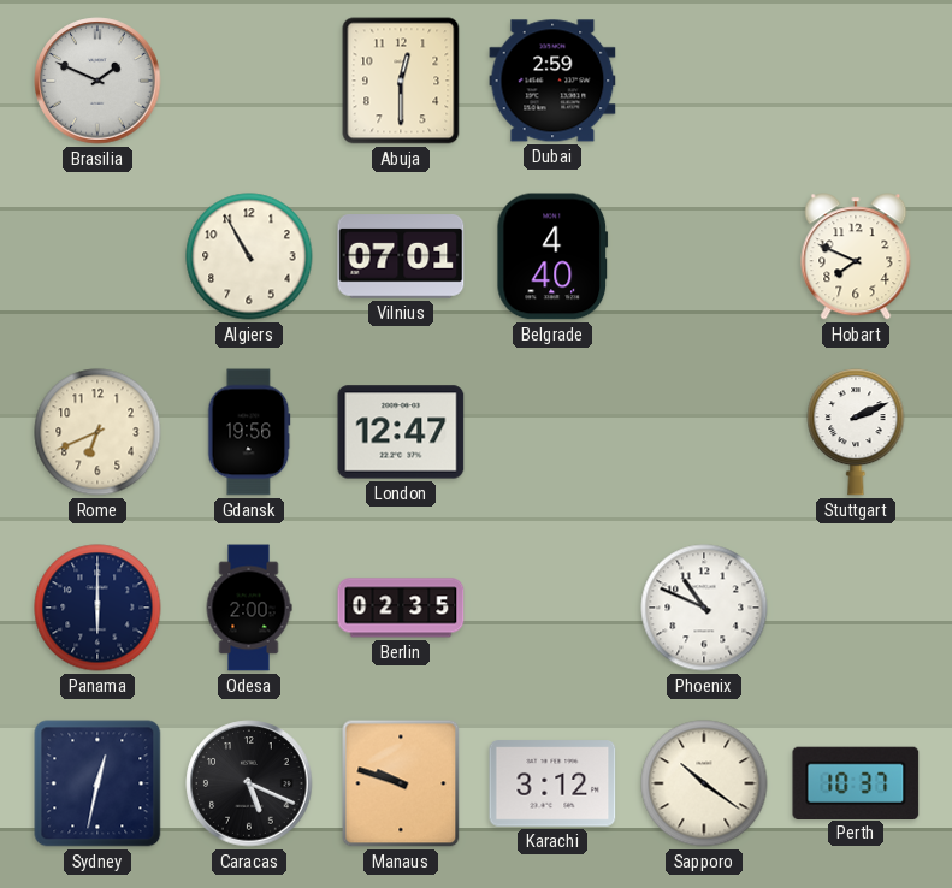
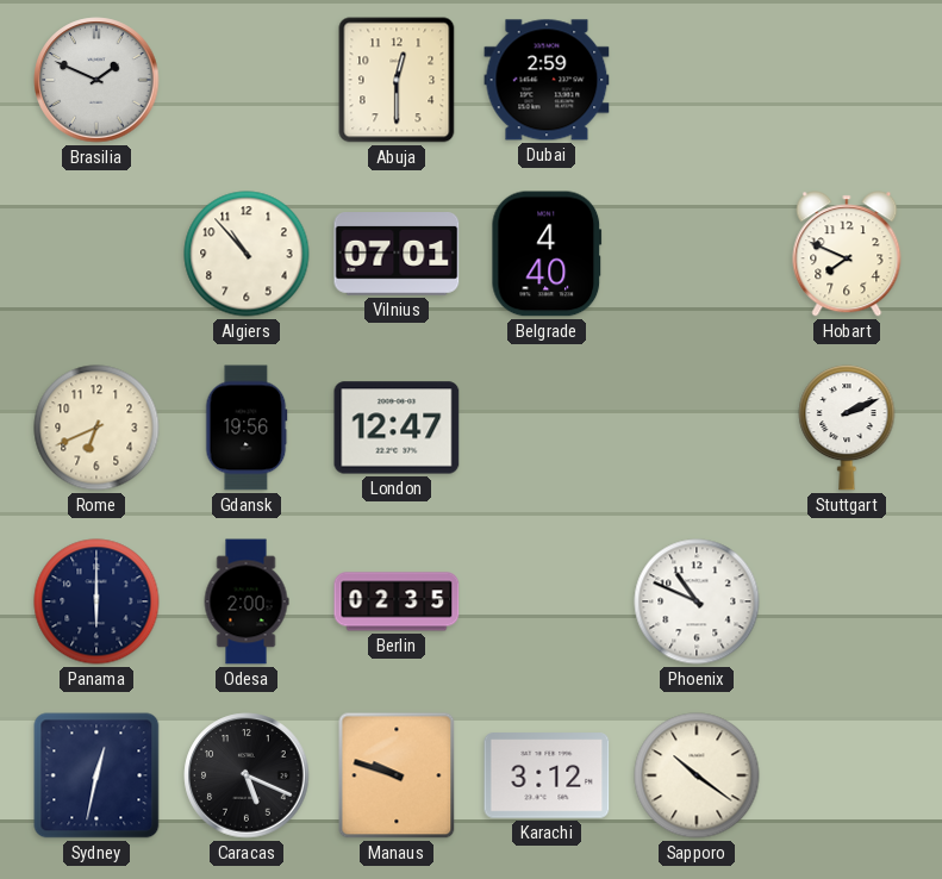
Algiers: 10:55 -> 10:53 (247, 254)
Perth: 10:37 -> none (856, 782)
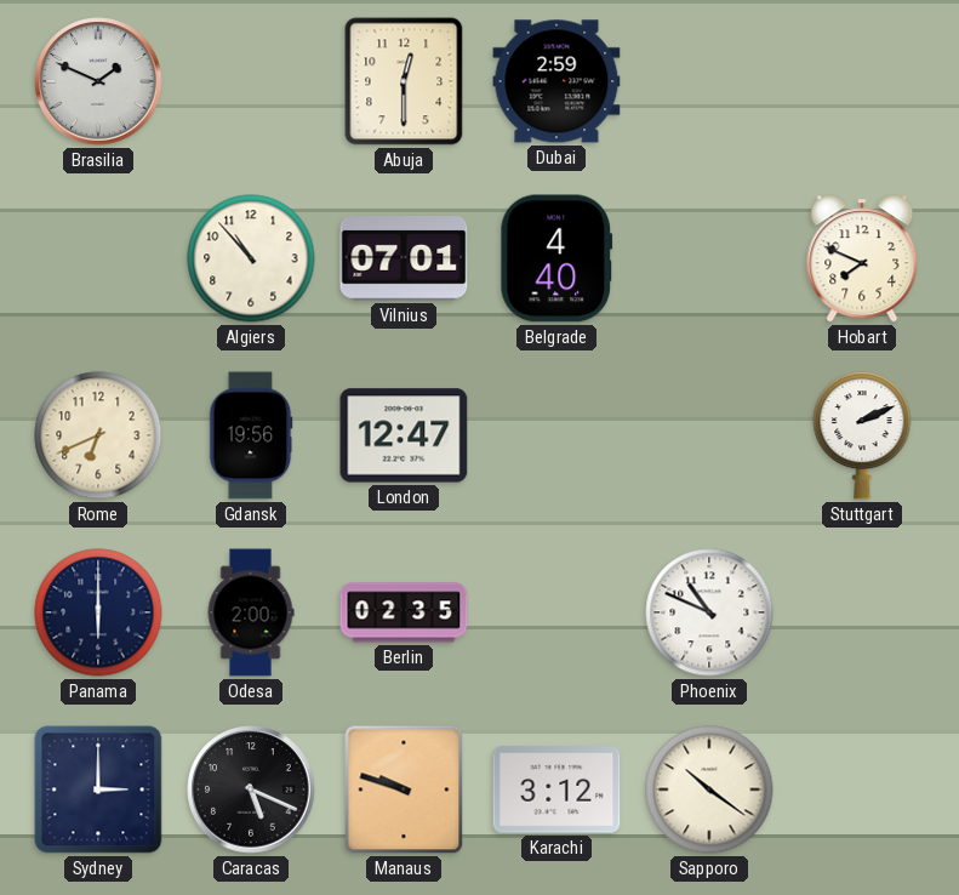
Sydney: 12:32 -> 3:00 (98, 789)
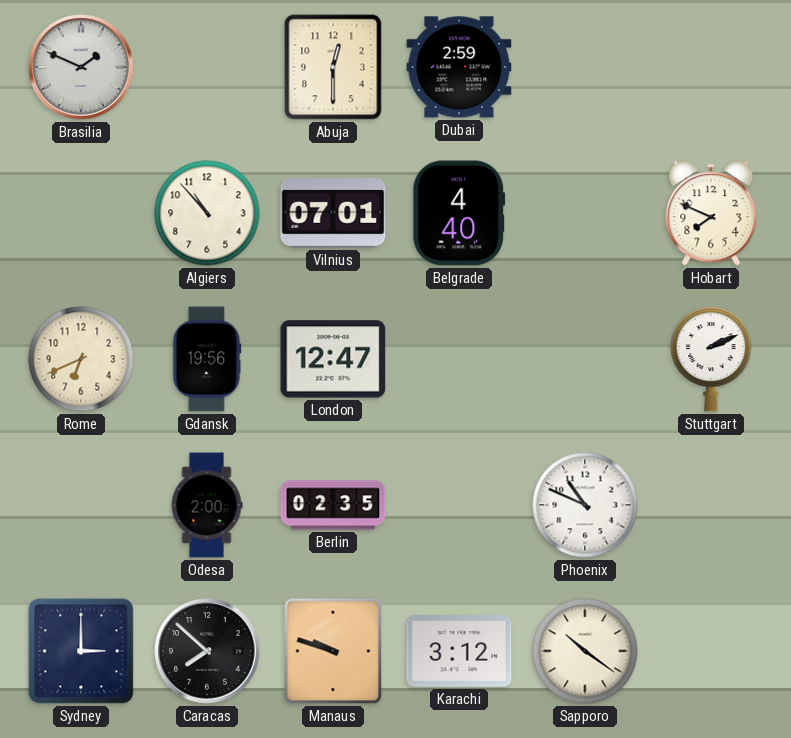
Panama: 6:00 -> none (98, 612)
Caracas: 5:19 -> 7:52 (207, 651)
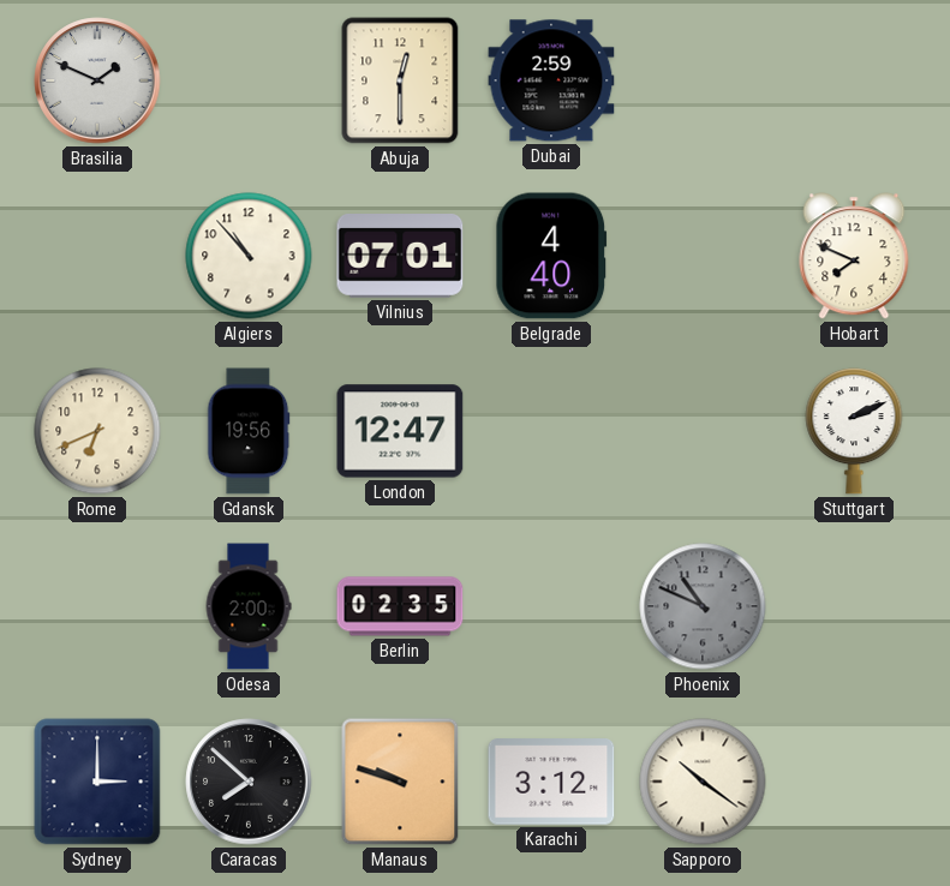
Phoenix dial: white -> grey (703, 606)
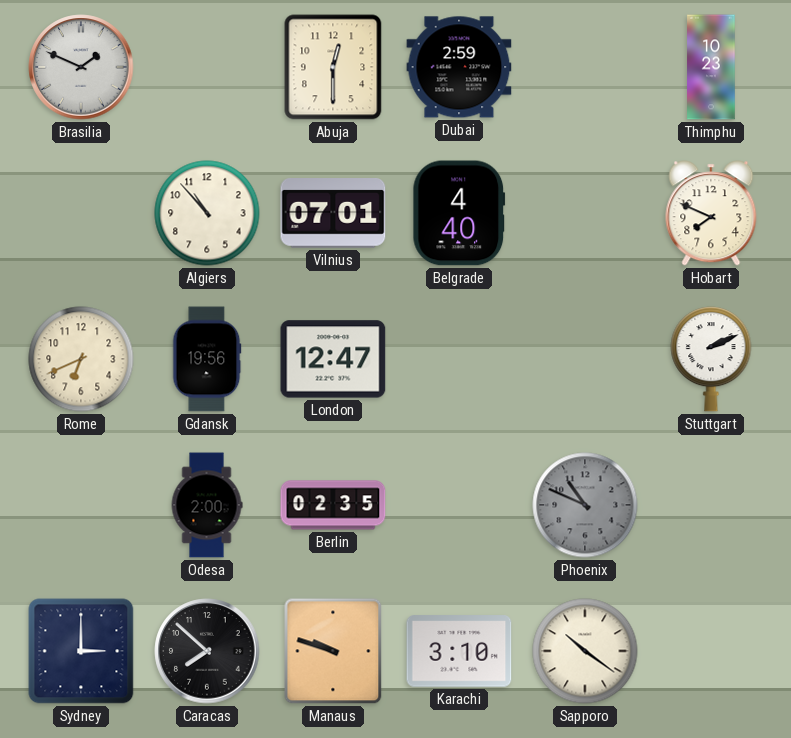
Thimphu: none -> 10:23 (711, 67)
Karachi: 3:12 -> 3:10 (459, 651)
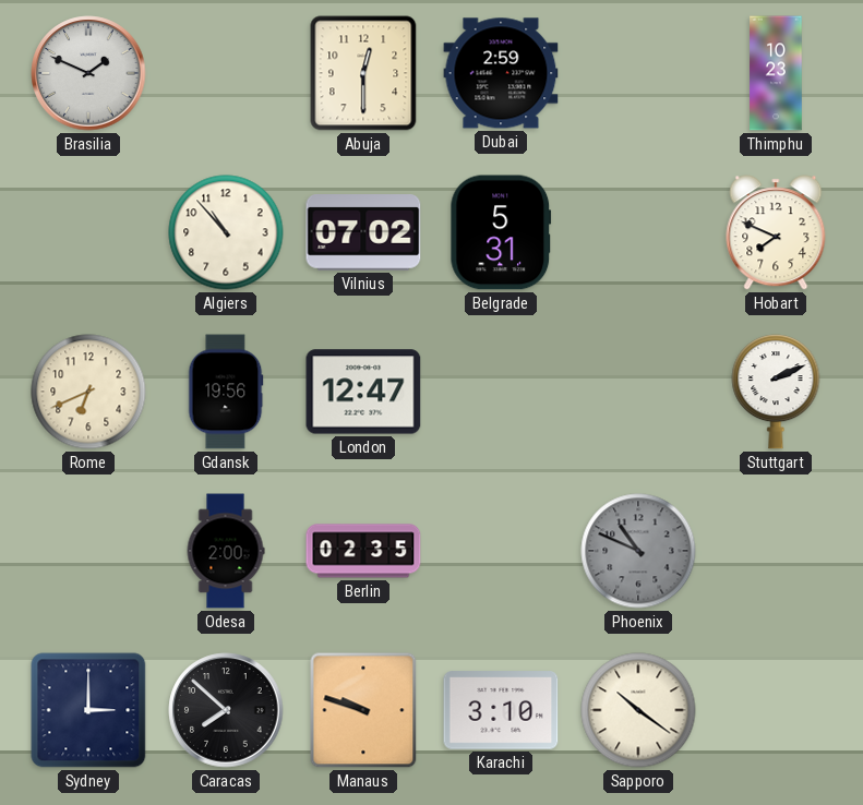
Vilnius: 07:01 -> 07:02 (363, 232)
Belgrade: 4:40 -> 5:31 (501, 232)
